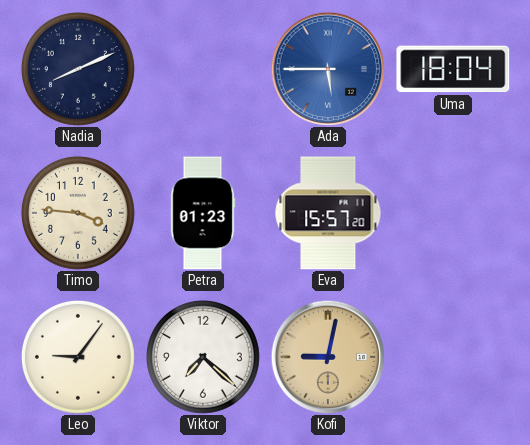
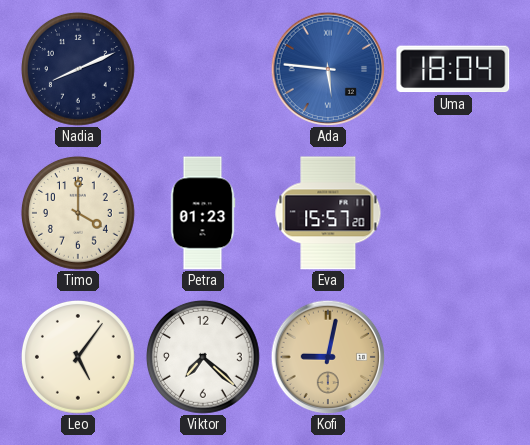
Ada: 5:45 -> 5:46 (328, 69)
Timo: 3:46 -> 4:00 (78, 213)
Leo: 9:06 -> 5:06 (78, 357)
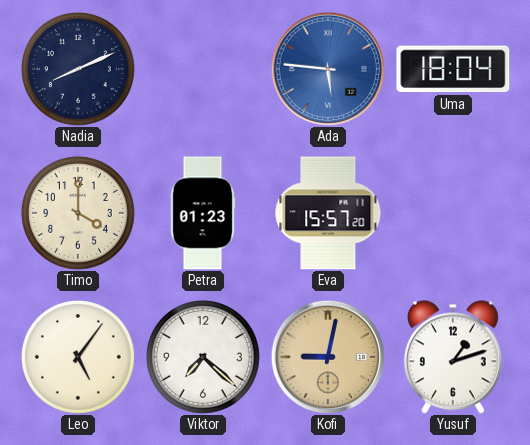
Yusuf: none -> 1:12 (453, 357)
